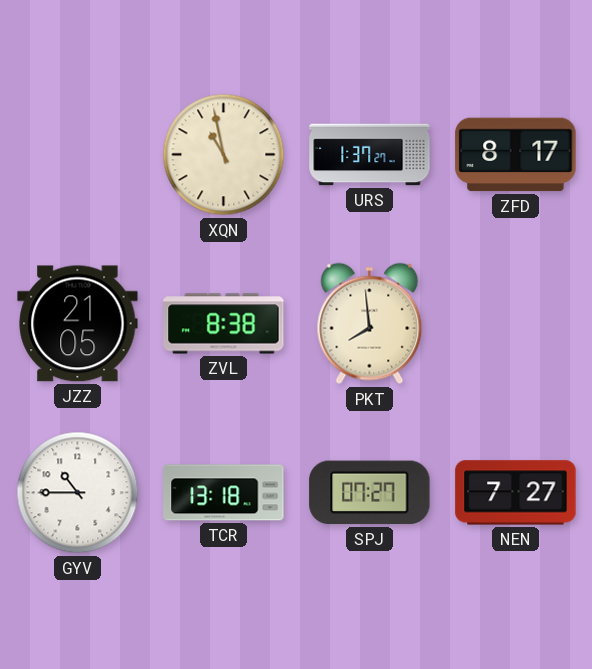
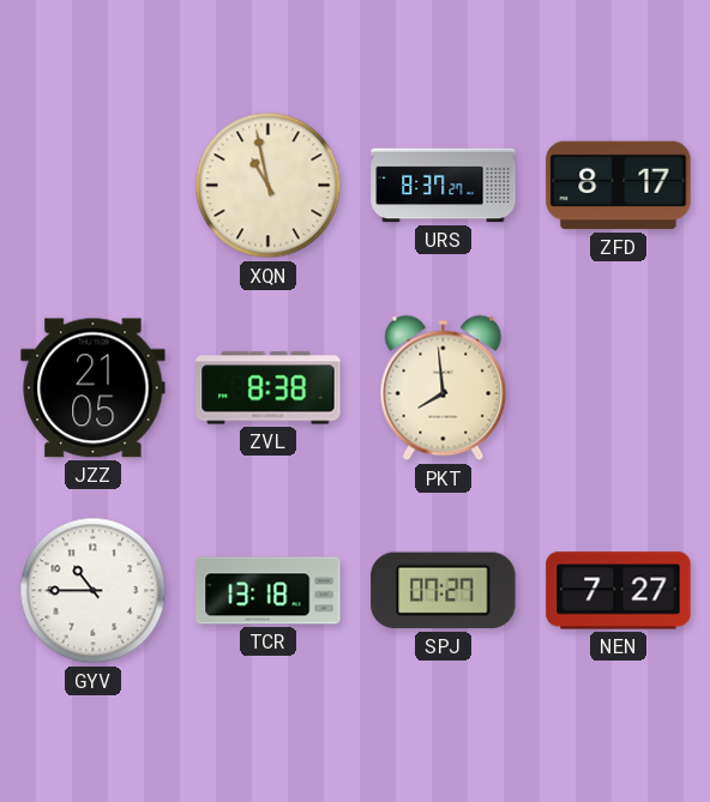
URS: 1:37 -> 8:37 (444, 186)
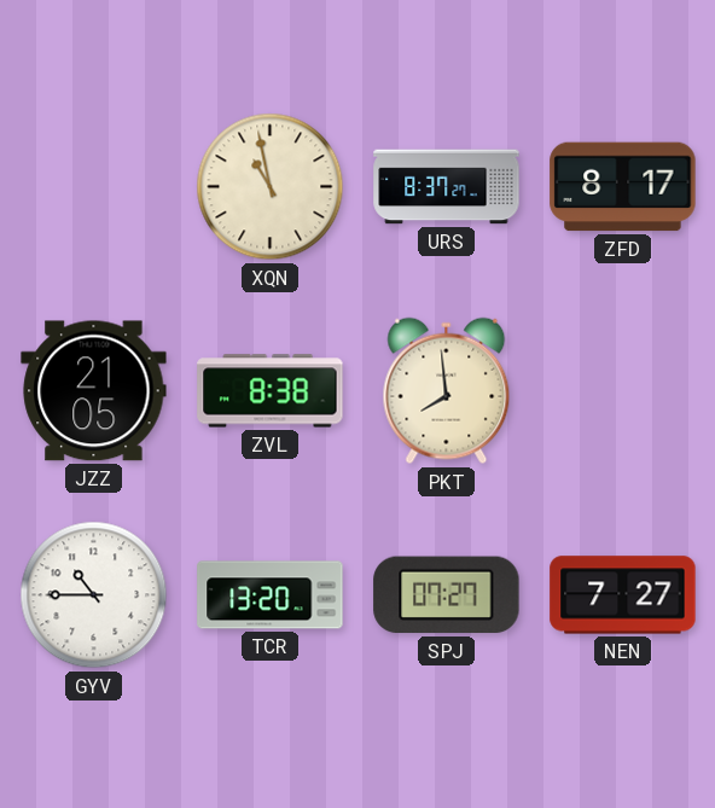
TCR: 13:18 -> 13:20 (271, 595)
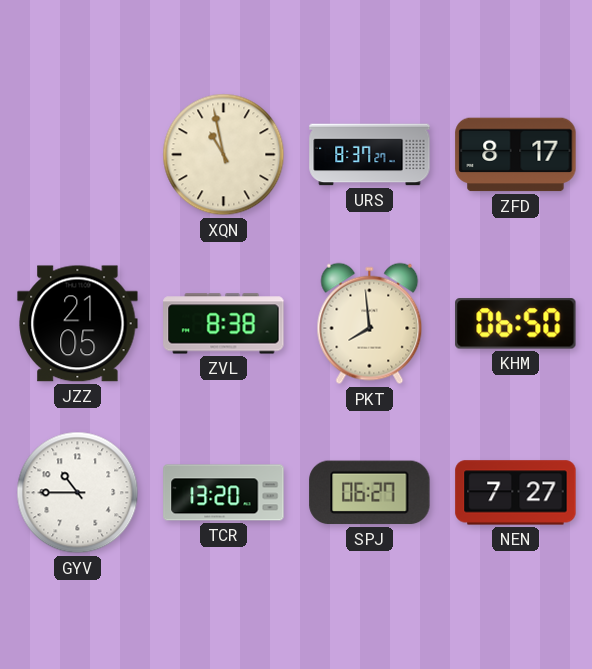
KHM: none -> 06:50 (516, 324)
SPJ: 07:27 -> 06:27 (370, 493)
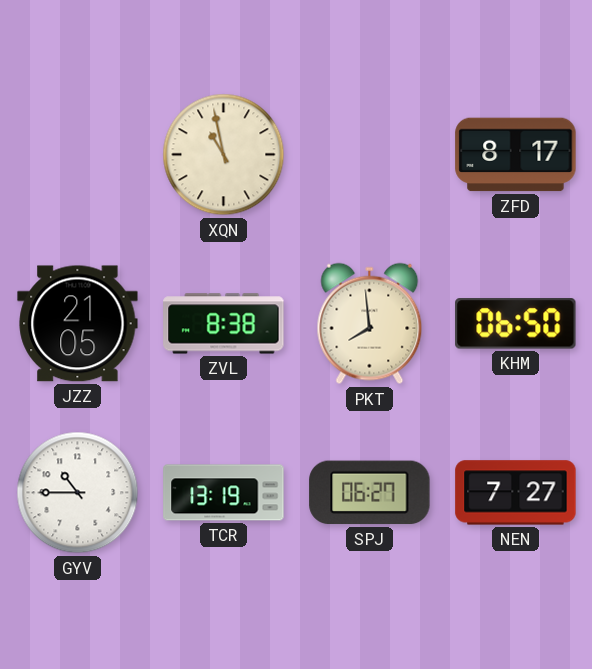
URS: 8:37 -> none (370, 155)
TCR: 13:20 -> 13:19 (224, 493)
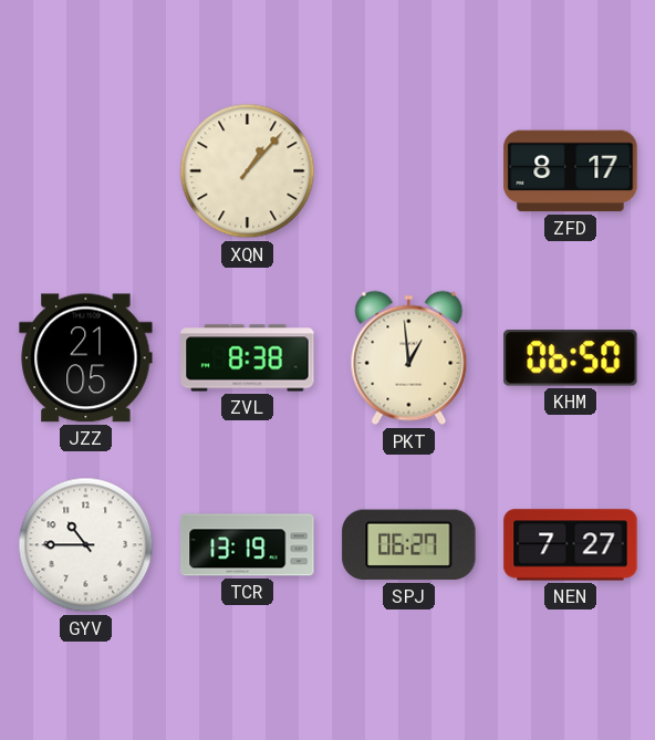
XQN: 10:58 -> 1:07 (248, 171)
PKT: 7:59 -> 12:59 (409, 358)
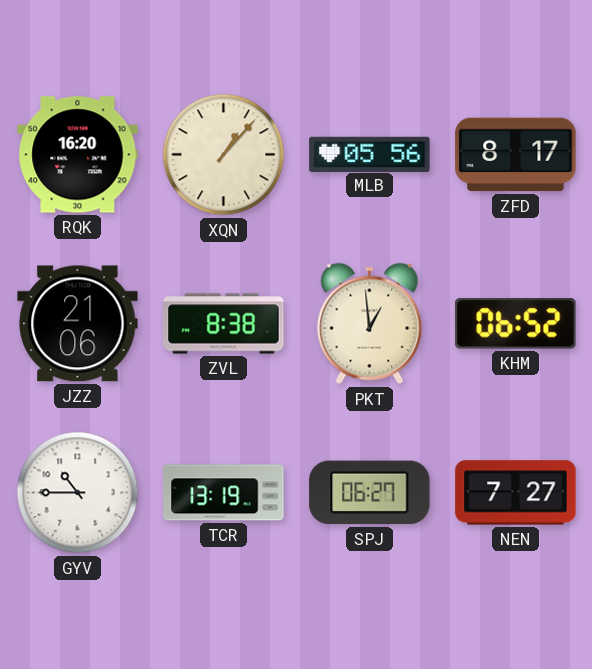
RQK: none -> 16:20 (78, 155)
MLB: none -> 05:56 (370, 154)
JZZ: 21:05 -> 21:06 (78, 324)
KHM: 06:50 -> 06:52 (516, 324)
